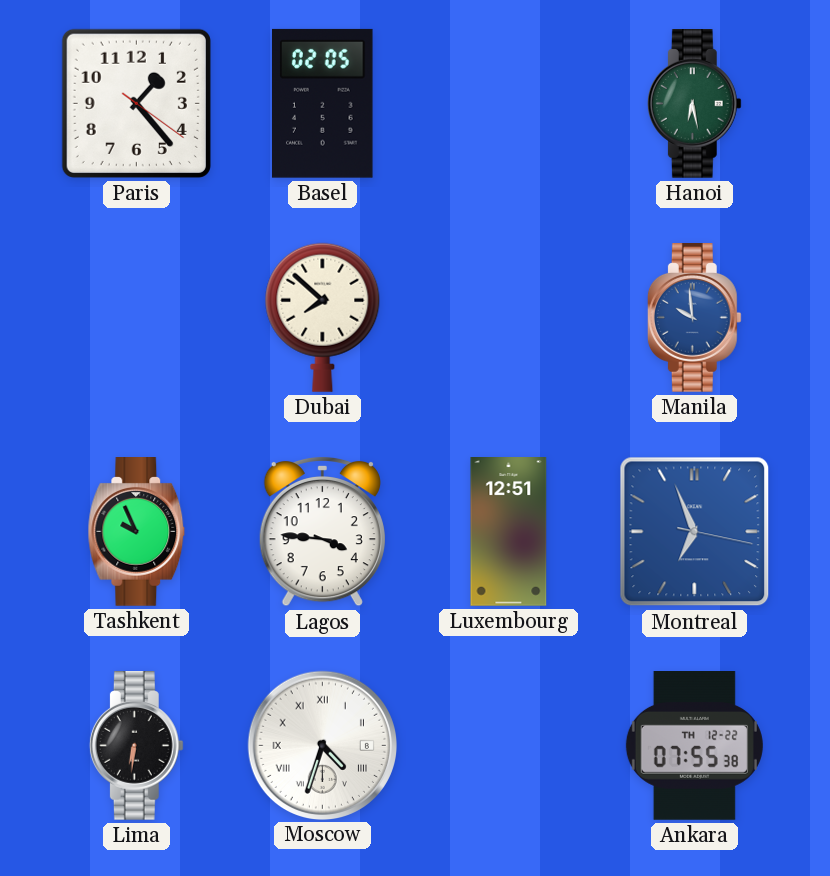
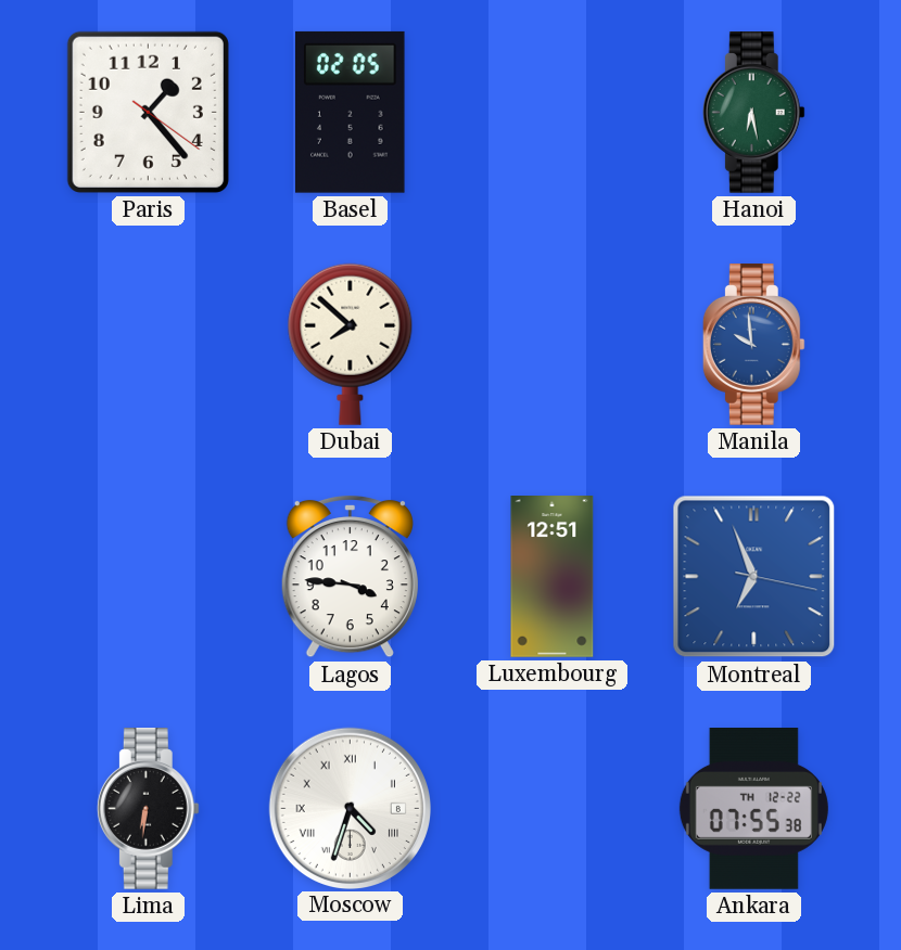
Tashkent: 9:56 -> none (137, 532)
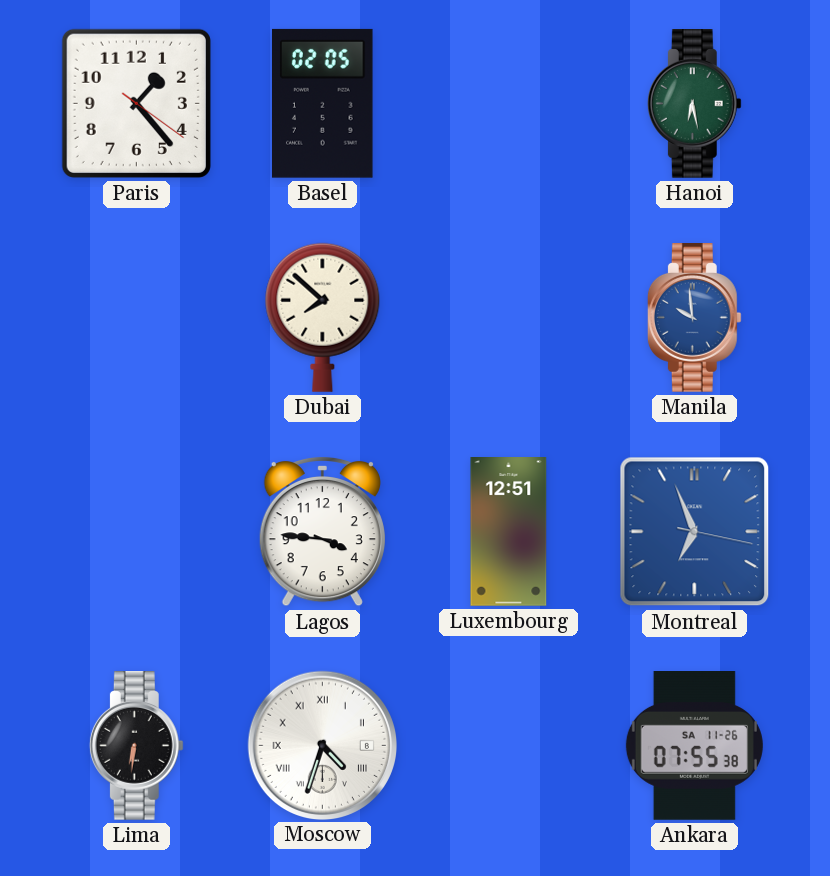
Ankara date: TH 12-22 -> SA 11-26 (694, 746)
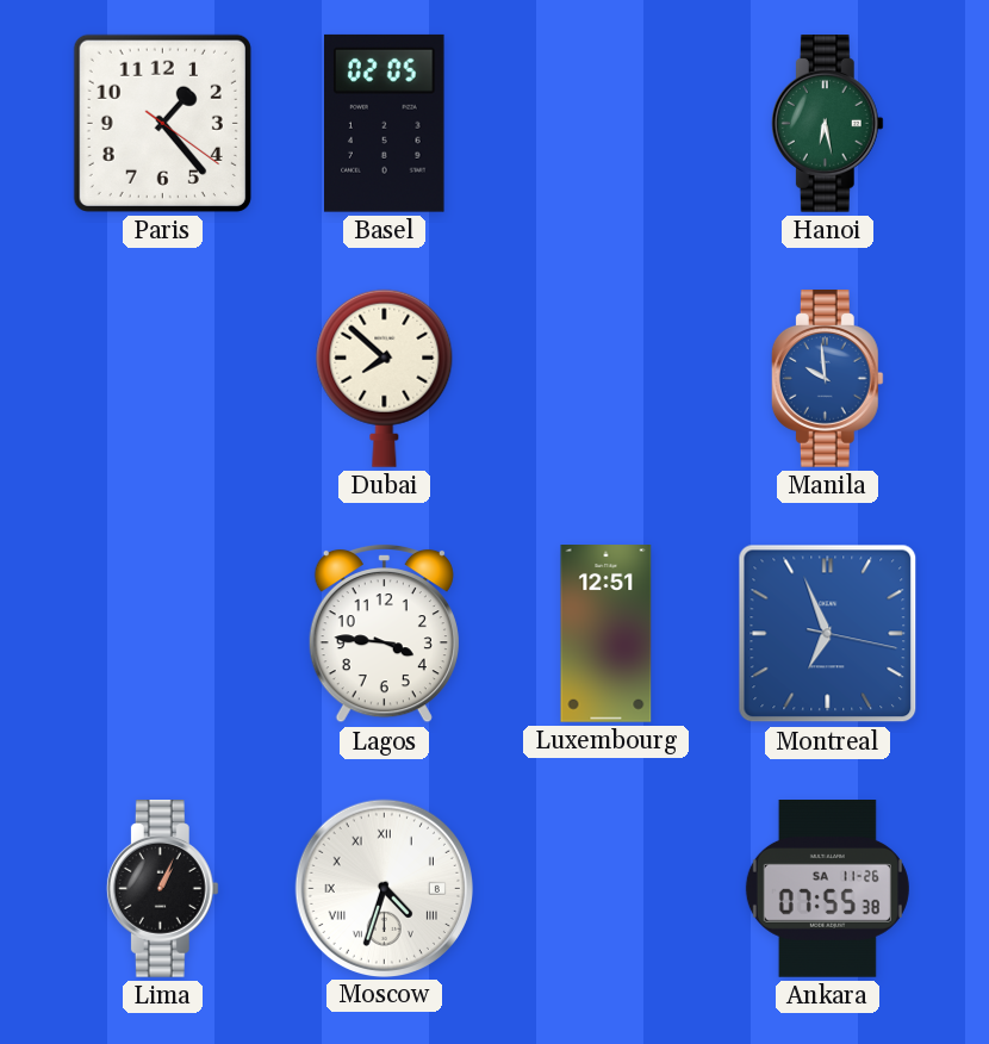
Lima: 6:31 -> 1:04 (162, 889)
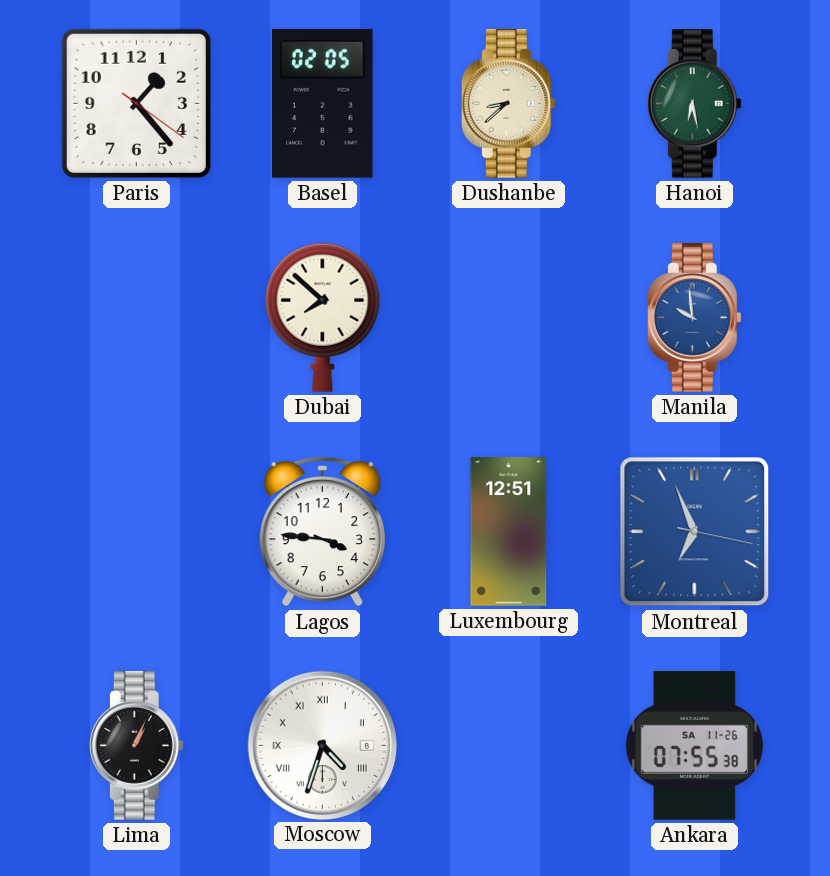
Dushanbe: none -> 8:38 (508, 104)
